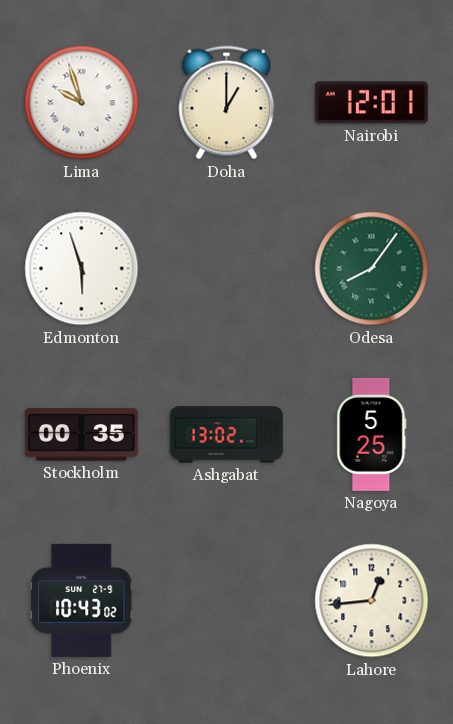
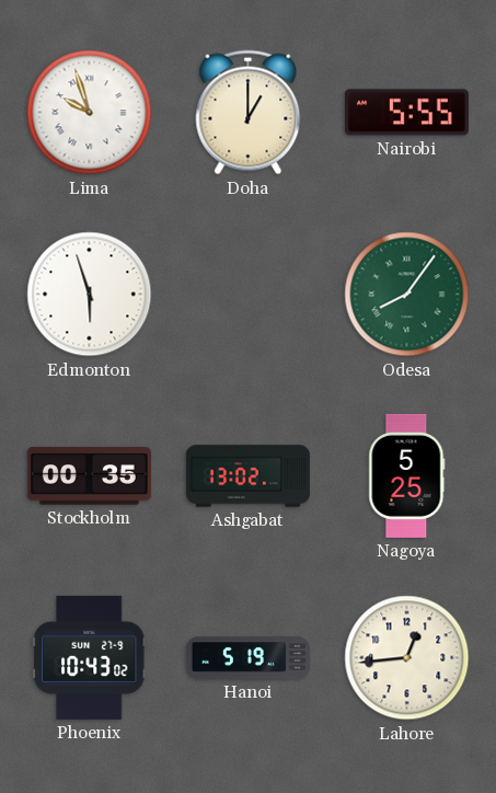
Nairobi: 12:01 -> 5:55 (406, 113)
Hanoi: none -> 5:19 (247, 658)
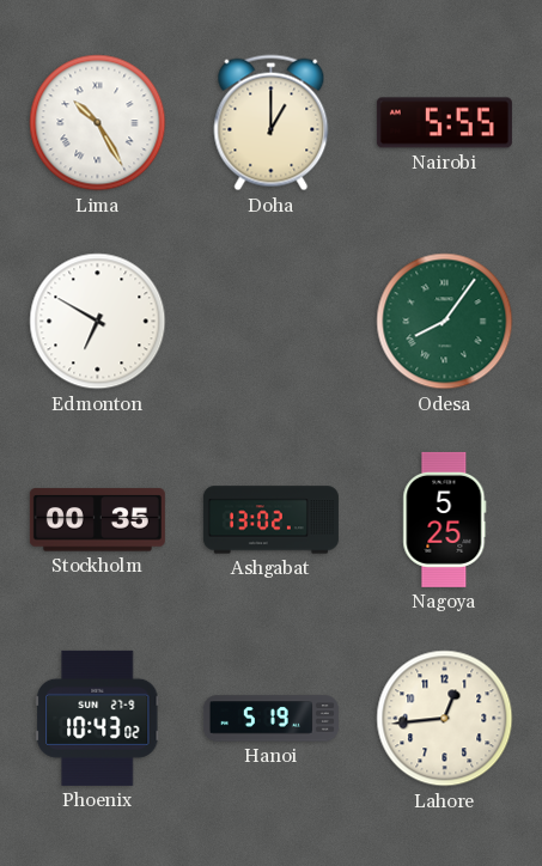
Lima: 9:57 -> 10:25 (98, 123)
Edmonton: 5:57 -> 6:50 (98, 322)
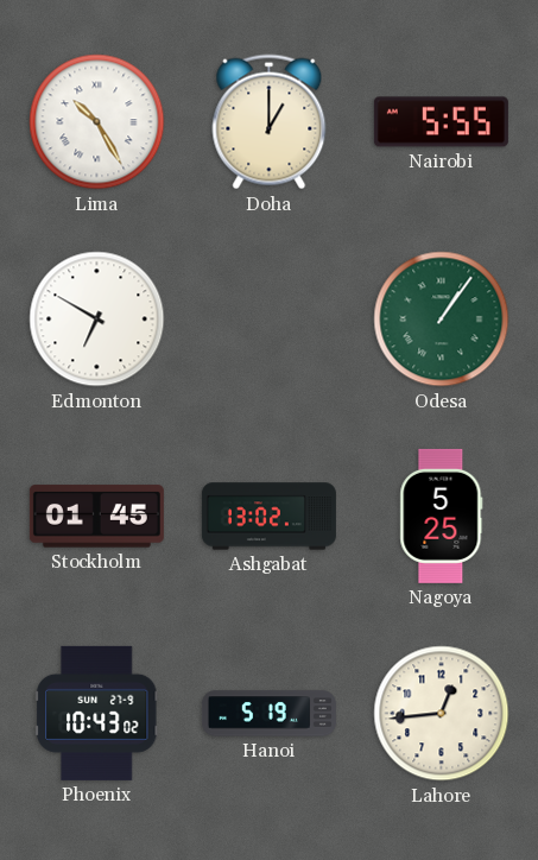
Odesa: 8:06 -> 1:06 (442, 320)
Stockholm: 00:35 -> 01:45 (96, 517)
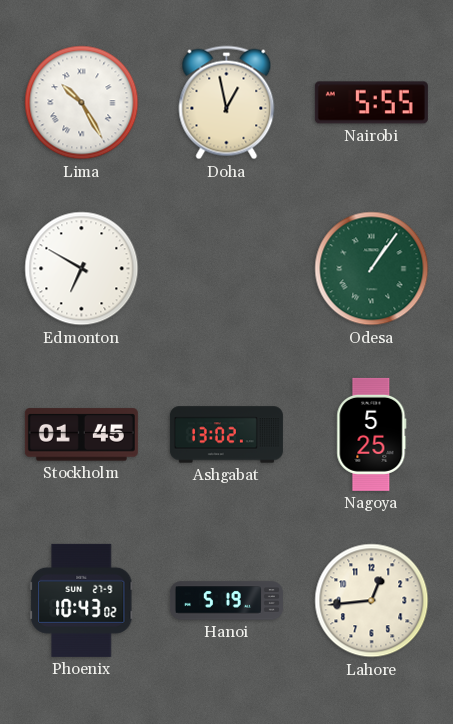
Doha: 1:00 -> 12:58 (227, 103)
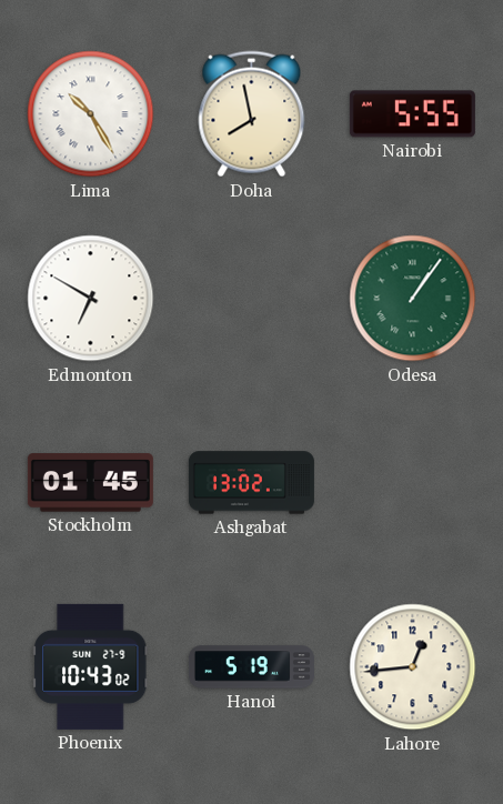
Doha: 12:58 -> 7:58 (252, 114)
Nagoya: 5:25 -> none (372, 434)
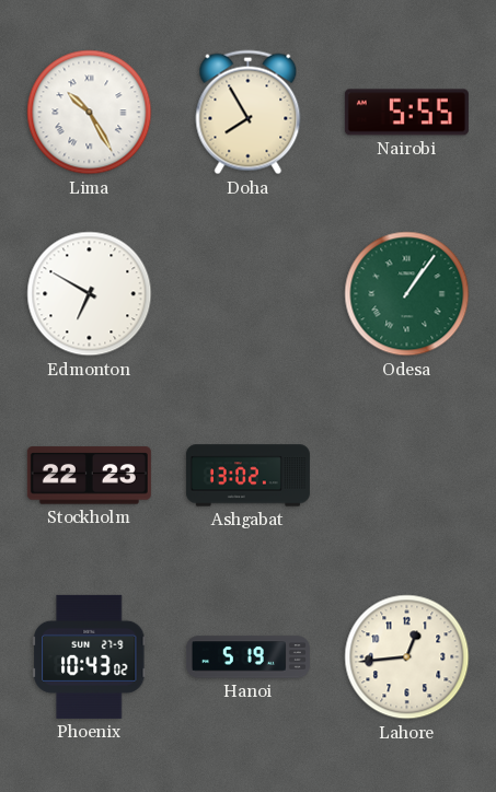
Doha: 7:58 -> 7:55 (249, 113)
Stockholm: 01:45 -> 22:23 (89, 476)
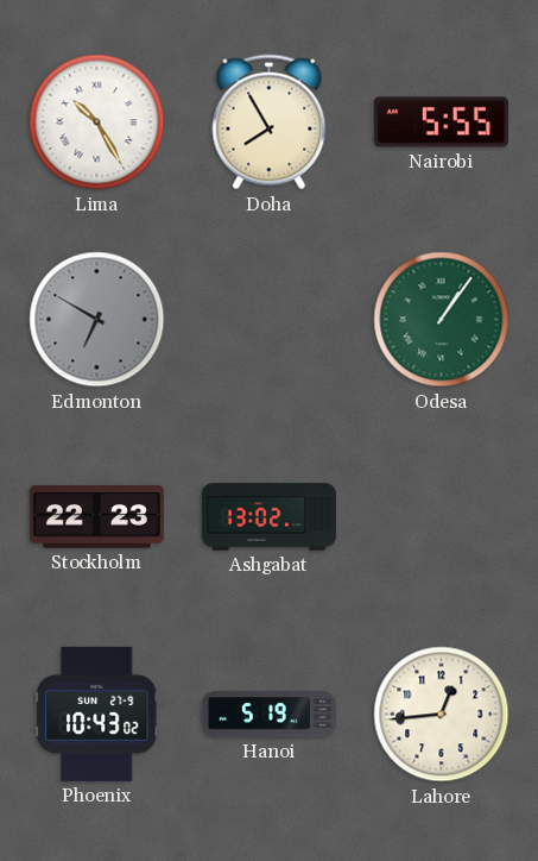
Edmonton dial: white -> grey (97, 320)
